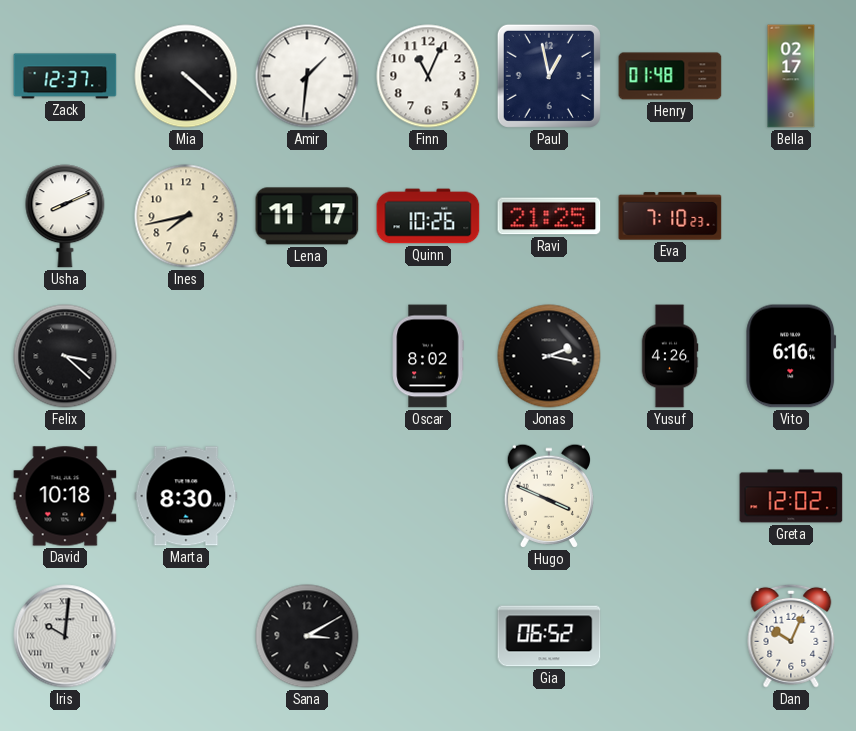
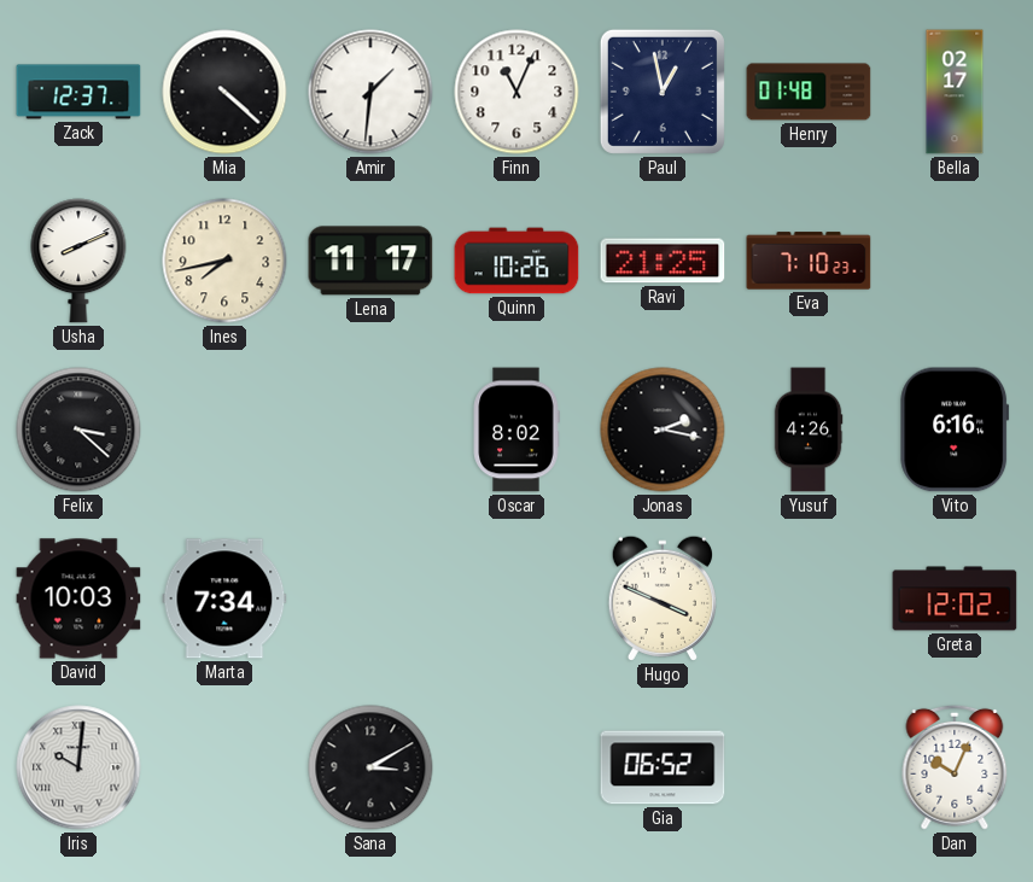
David: 10:18 -> 10:03 (78, 598)
Marta: 8:30 -> 7:34 (224, 598)
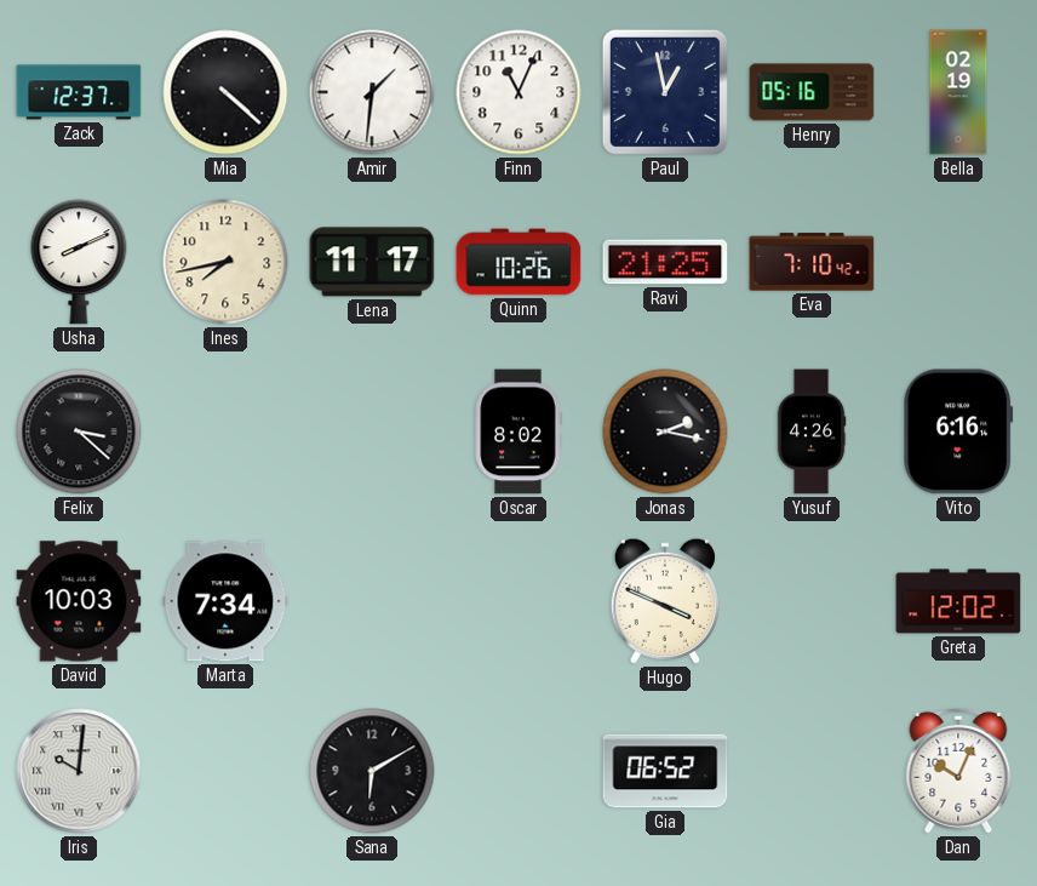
Henry: 01:48 -> 05:16 (812, 92)
Bella: 02:17 -> 02:19 (958, 92)
Eva: 7:10:23 -> 7:10:42 (812, 262)
Sana: 3:10 -> 6:10 (372, 771)
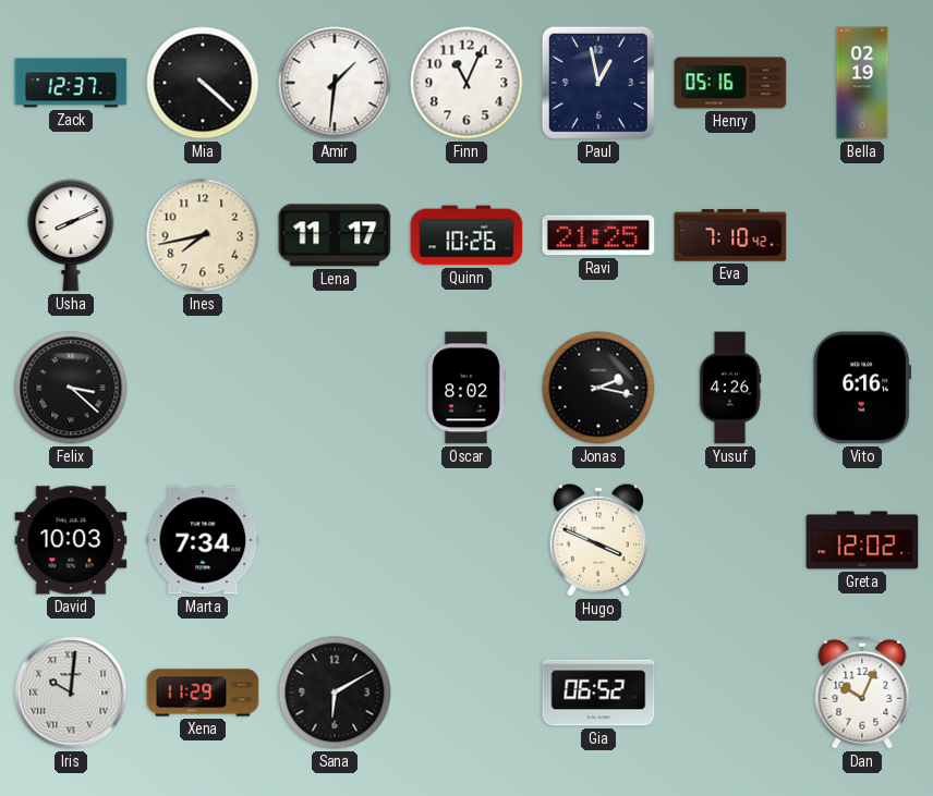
Xena: none -> 11:29 (203, 693)
